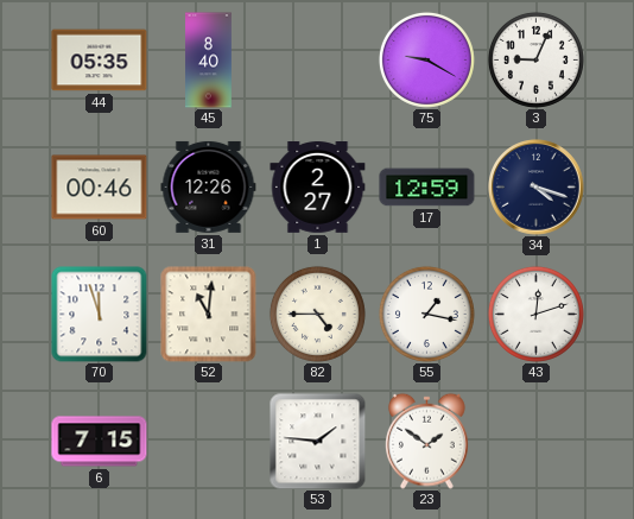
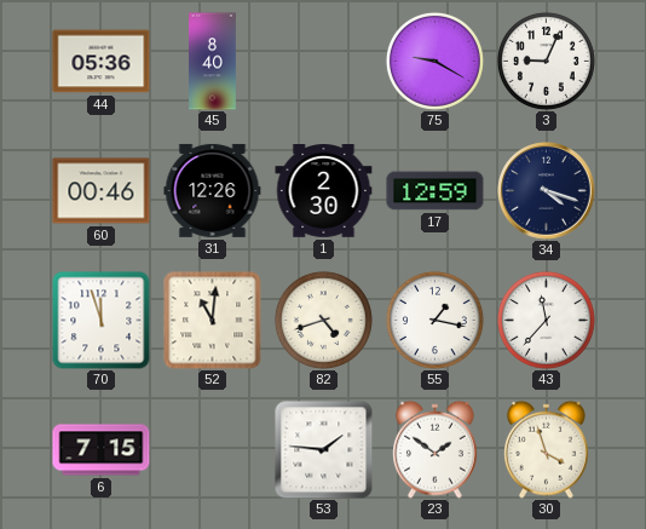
44: 05:35 -> 05:36 (102, 62)
1: 2:27 -> 2:30 (324, 191)
82: 4:45 -> 4:42 (323, 320)
43: 12:12 -> 11:37 (546, 320)
30: none -> 3:57 (547, 449)
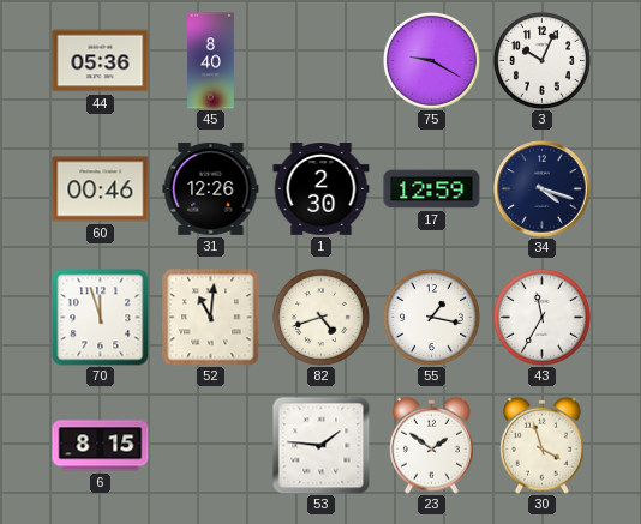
3: 9:04 -> 10:04 (541, 60)
43: 11:37 -> 11:35 (541, 317)
6: 7:15 -> 8:15 (101, 446)
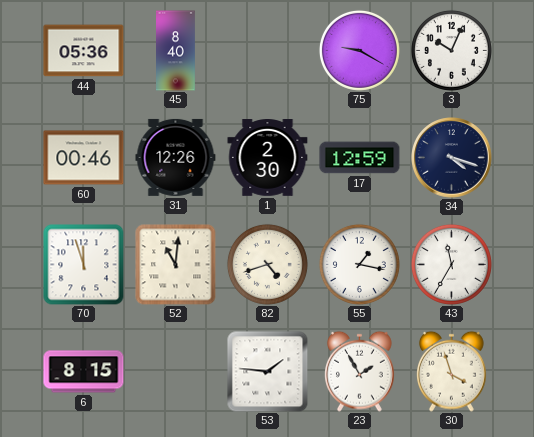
23: 1:51 -> 1:55 (360, 371)
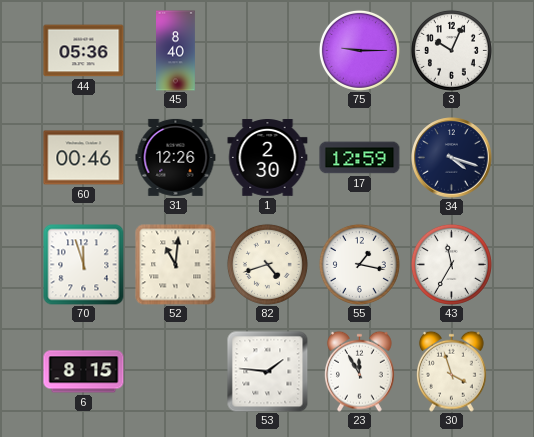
75: 9:20 -> 9:15 (359, 50)
23: 1:55 -> 11:55 (360, 371)
